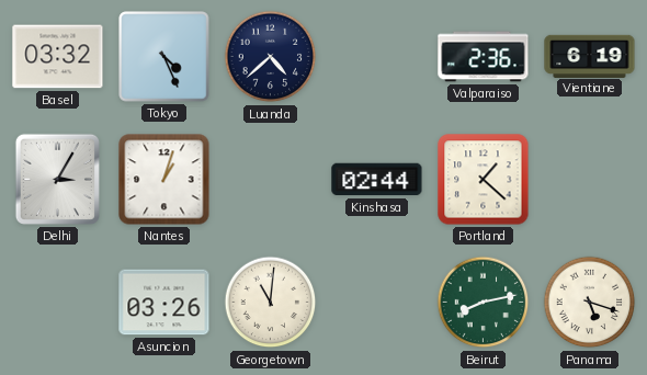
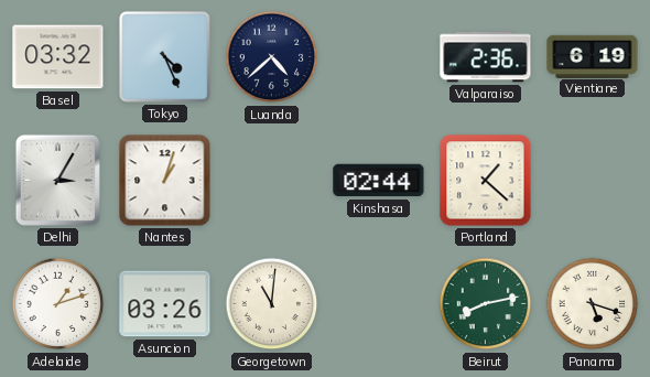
Adelaide: none -> 1:12 (58, 304)
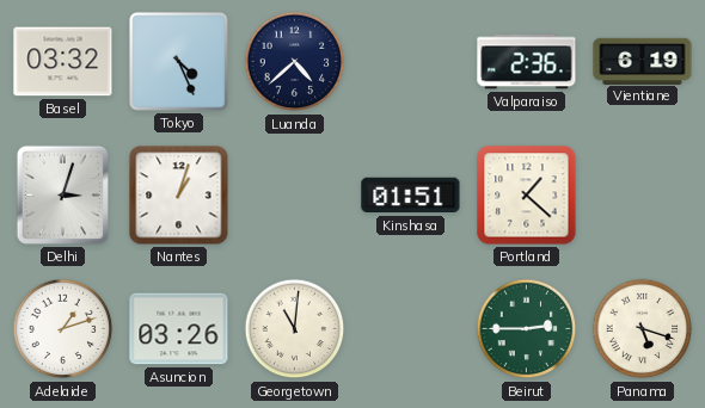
Delhi: 3:05 -> 3:03 (62, 194)
Kinshasa: 02:44 -> 01:51 (411, 196)
Beirut: 8:13 -> 2:45 (527, 329)
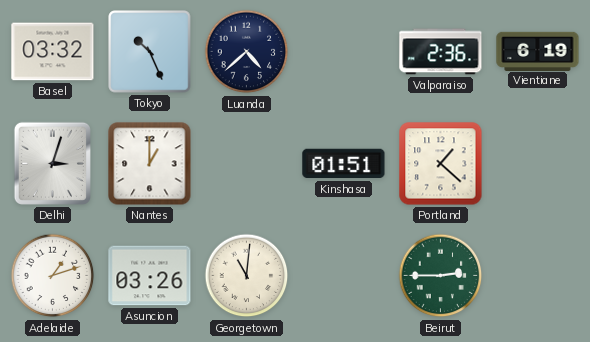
Tokyo: 4:26 -> 10:26 (150, 52)
Nantes: 1:03 -> 1:00 (150, 164)
Panama: 5:18 -> none (643, 329)
